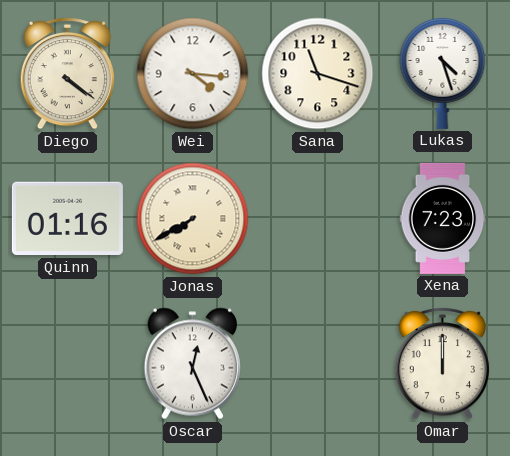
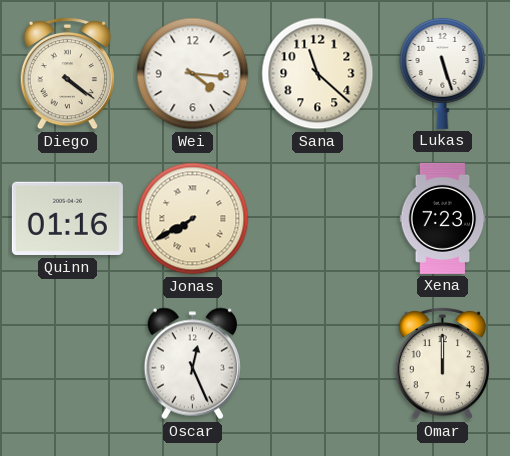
Sana: 11:18 -> 11:22 (318, 74)
Lukas: 4:27 -> 5:27 (443, 73)
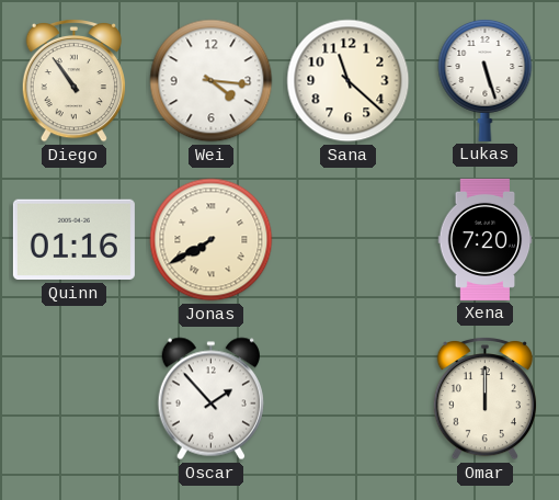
Diego: 4:21 -> 10:54 (73, 80)
Xena: 7:23 -> 7:20 (486, 239)
Oscar: 12:26 -> 1:53 (210, 399)
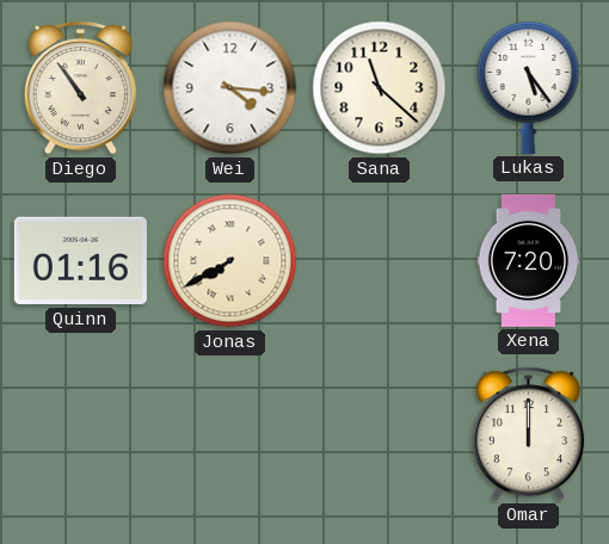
Lukas: 5:27 -> 5:24 (529, 87)
Oscar: 1:53 -> none (210, 399)
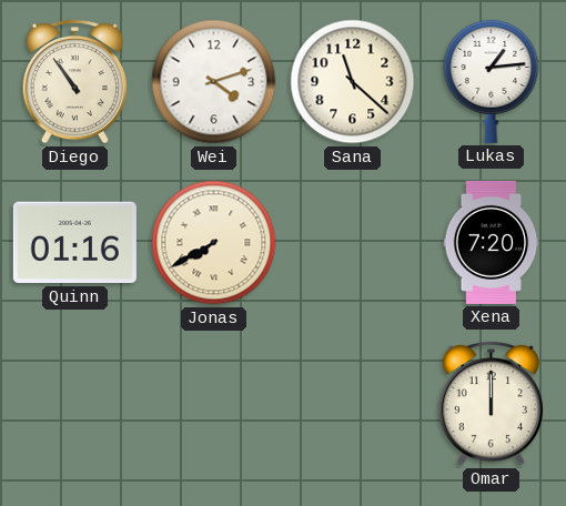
Wei: 4:16 -> 4:12 (214, 82)
Lukas: 5:24 -> 1:14 (492, 81)
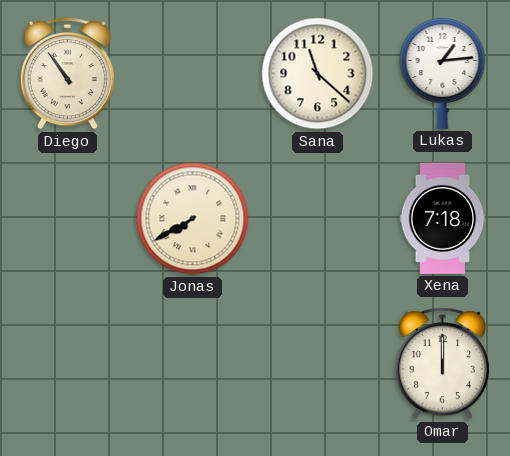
Wei: 4:12 -> none (214, 82)
Quinn: 01:16 -> none (74, 243)
Xena: 7:20 -> 7:18 (443, 218)
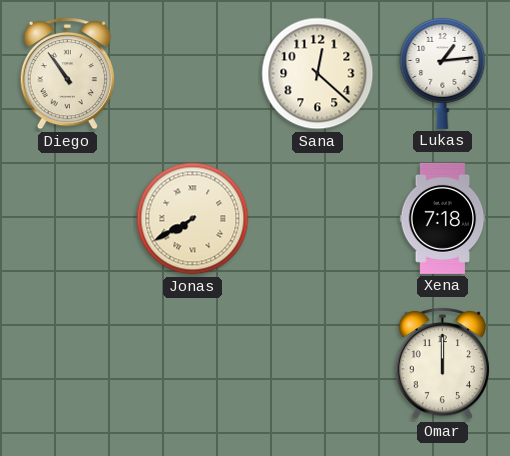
Sana: 11:22 -> 12:22 (318, 74)
